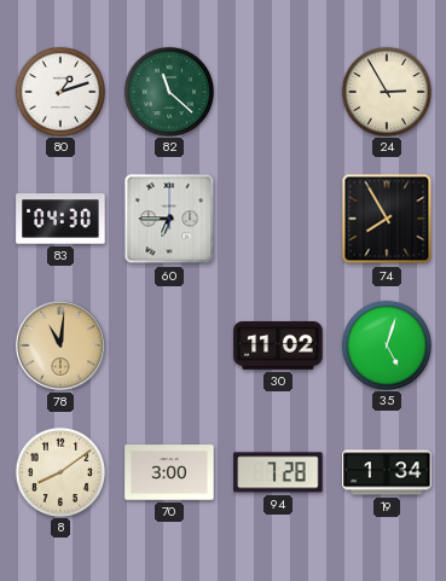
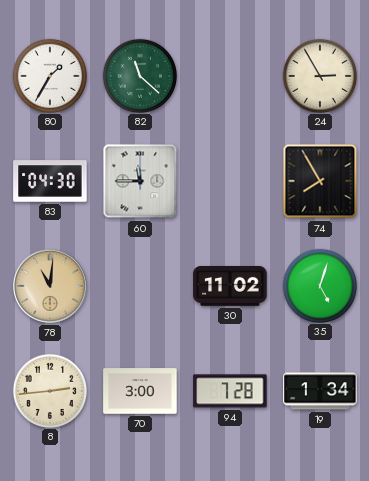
80: 1:12 -> 1:35 (49, 75)
60: 6:45 -> 11:45 (140, 181)
8: 8:09 -> 2:44 (49, 390)
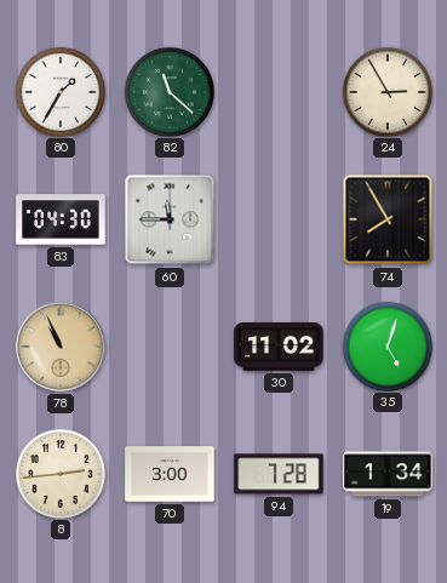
78: 11:01 -> 10:56 (62, 348)
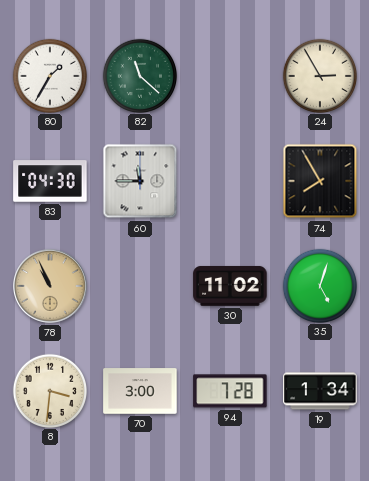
8: 2:44 -> 3:31 (49, 390)
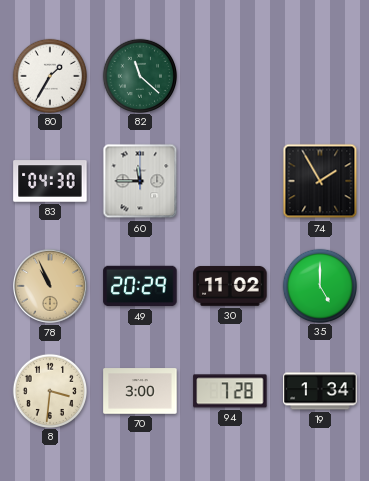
24: 2:55 -> none (319, 75)
74: 7:55 -> 1:55 (320, 181)
49: none -> 20:29 (140, 286)
35: 5:03 -> 5:00 (319, 285)
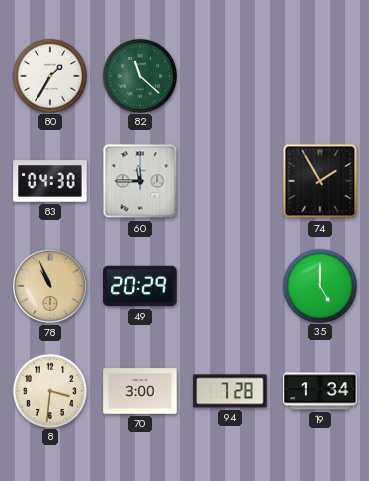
30: 11:02 -> none (230, 286)
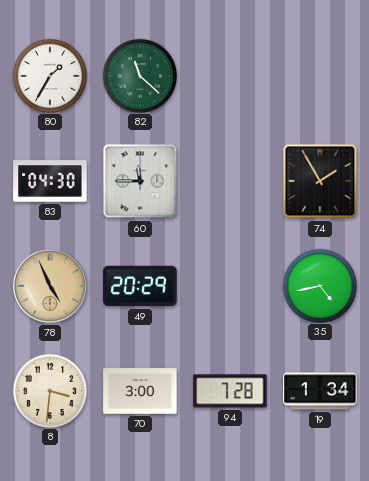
78: 10:56 -> 4:56 (51, 287)
35: 5:00 -> 4:43 (319, 285)
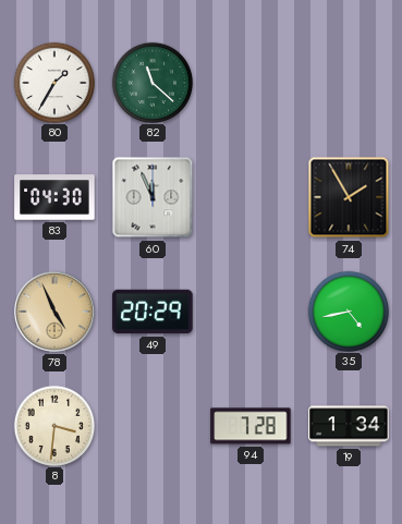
60: 11:45 -> 11:56 (153, 197)
70: 3:00 -> none (140, 391)
